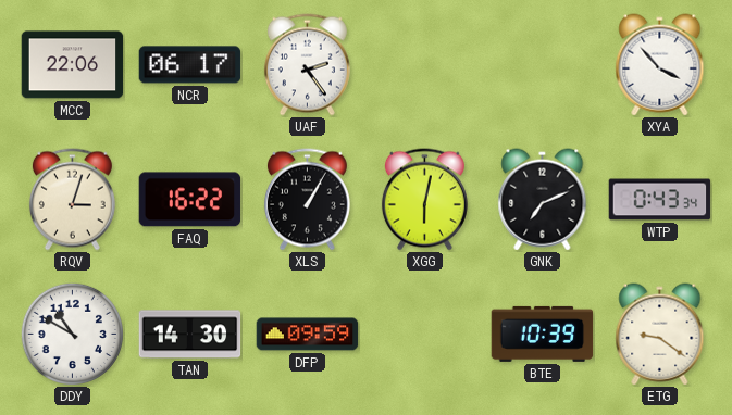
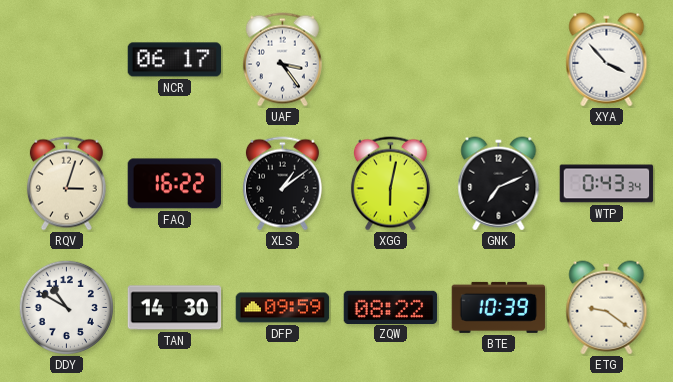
MCC: 22:06 -> none (73, 65)
UAF: 2:24 -> 3:24 (282, 60)
XLS: 1:05 -> 1:09 (282, 184)
ZQW: none -> 08:22 (391, 307)
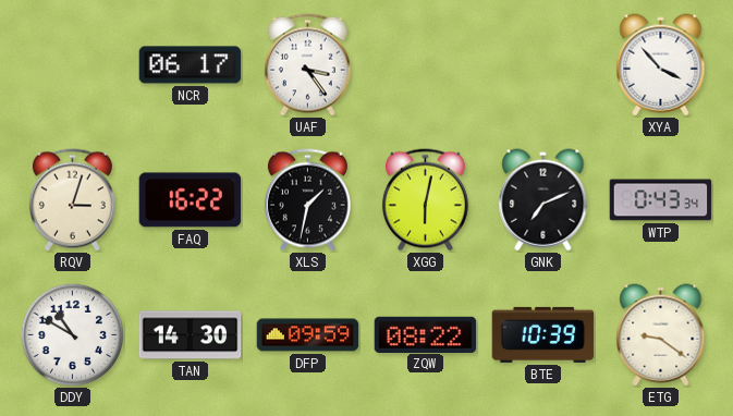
XLS: 1:09 -> 1:32 (307, 200)
